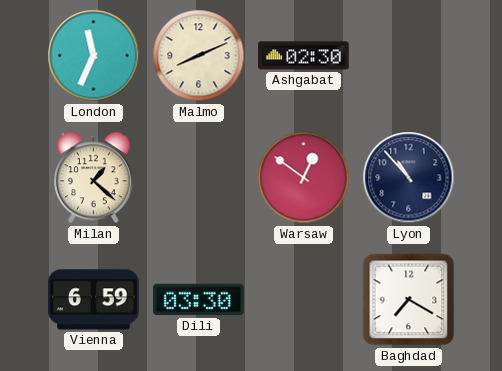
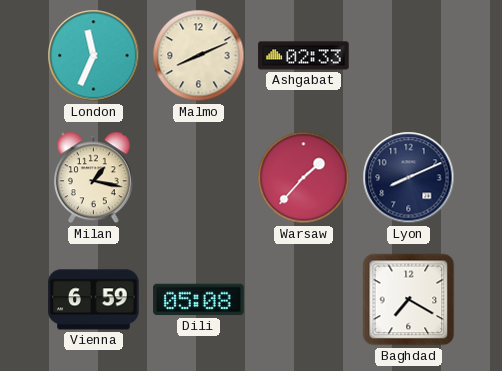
Ashgabat: 02:30 -> 02:33 (304, 56)
Milan: 1:22 -> 1:17 (94, 178)
Warsaw: 12:51 -> 1:37 (304, 178)
Lyon: 10:53 -> 8:11 (409, 178)
Dili: 03:30 -> 05:08 (199, 300)
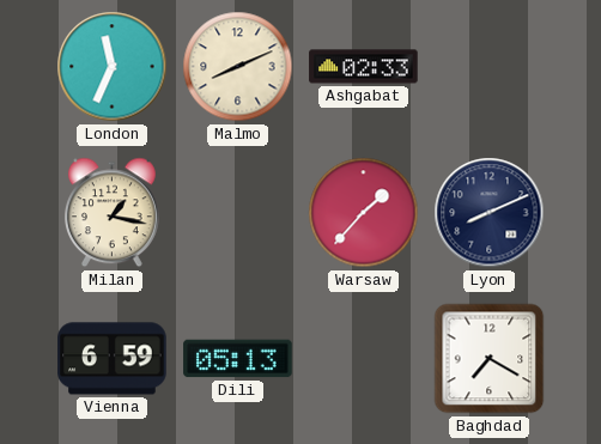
Dili: 05:08 -> 05:13 (238, 359)
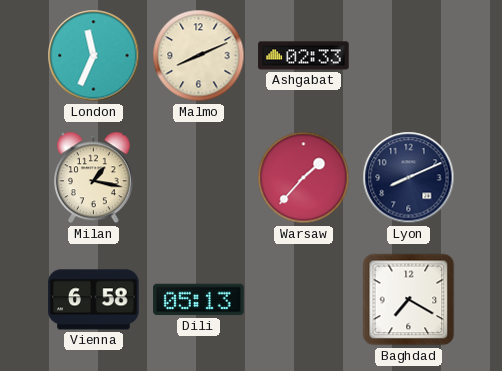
Vienna: 6:59 -> 6:58 (94, 300)
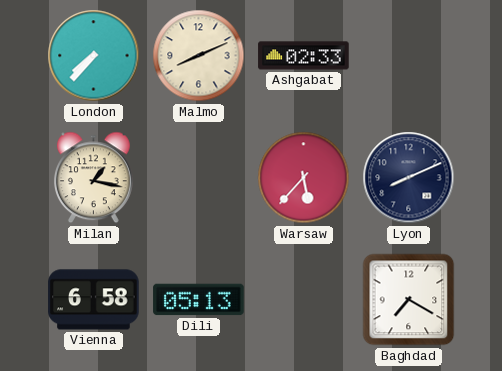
London: 11:34 -> 7:37 (94, 56)
Warsaw: 1:37 -> 5:37 (304, 178)
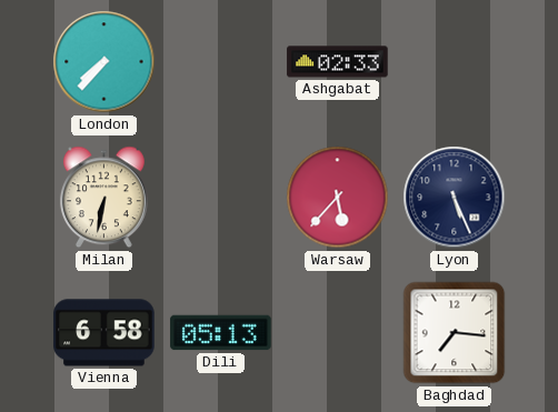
Malmo: 8:11 -> none (199, 56)
Milan: 1:17 -> 6:32 (104, 198)
Lyon: 8:11 -> 5:26 (455, 198)
Baghdad: 7:20 -> 7:16 (455, 333)
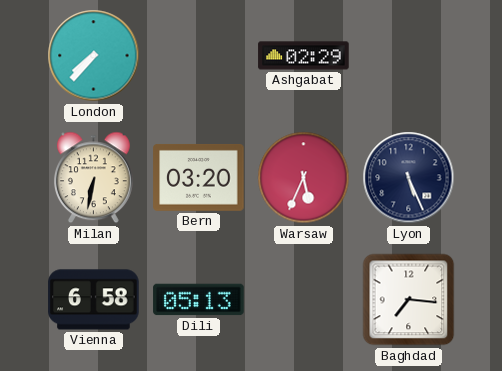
Ashgabat: 02:33 -> 02:29 (304, 56)
Bern: none -> 03:20 (199, 177)
Warsaw: 5:37 -> 5:34 (304, 178)
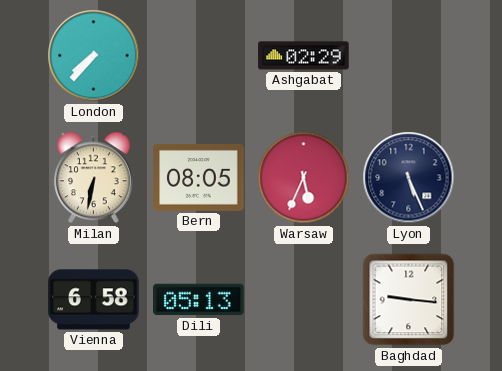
Bern: 03:20 -> 08:05 (199, 177)
Baghdad: 7:16 -> 9:16 (409, 300)
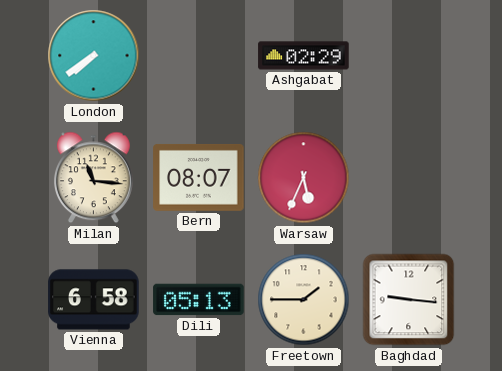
London: 7:37 -> 7:39 (94, 56)
Milan: 6:32 -> 11:16 (94, 178)
Bern: 08:05 -> 08:07 (199, 177)
Lyon: 5:26 -> none (409, 178)
Freetown: none -> 1:45 (304, 300)
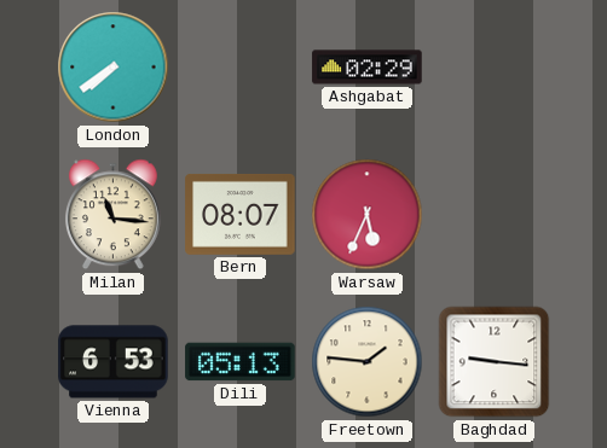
Vienna: 6:58 -> 6:53 (114, 362)
Freetown: 1:45 -> 1:46 (368, 362)
